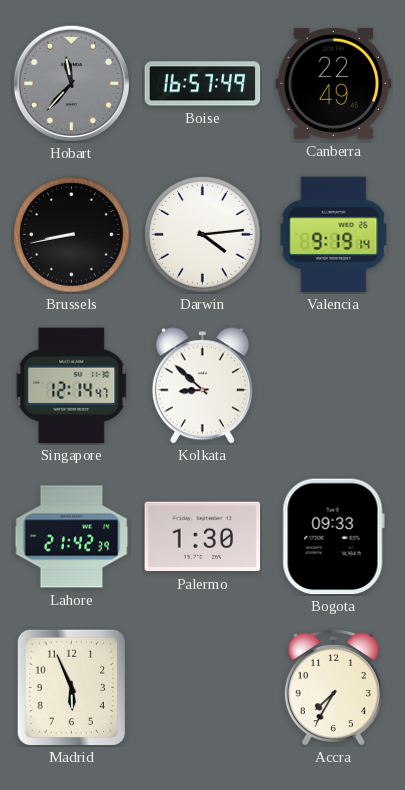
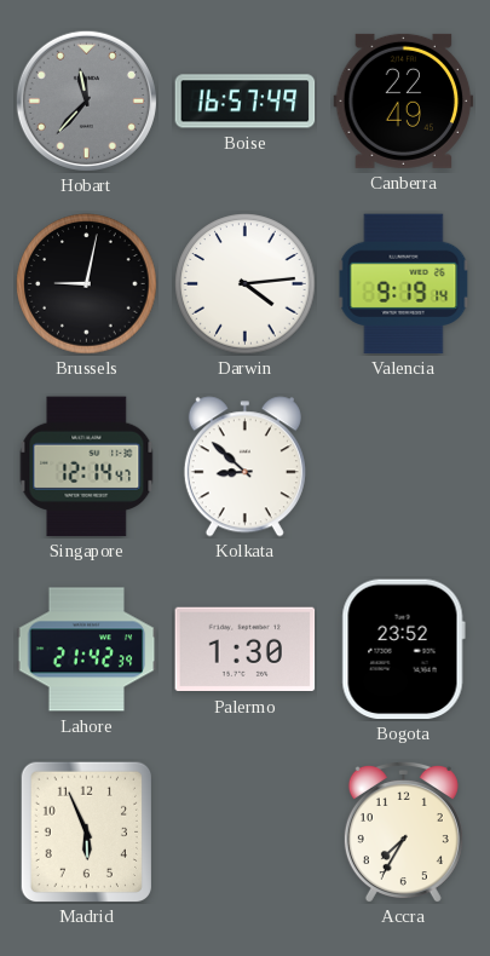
Brussels: 8:43 -> 9:02 (87, 284)
Bogota: 09:33 -> 23:52 (403, 650)
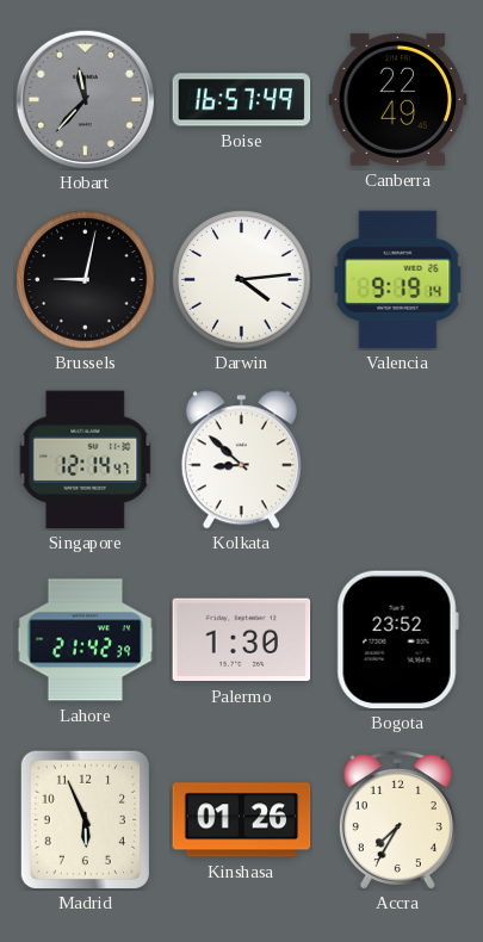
Kinshasa: none -> 01:26 (242, 820)
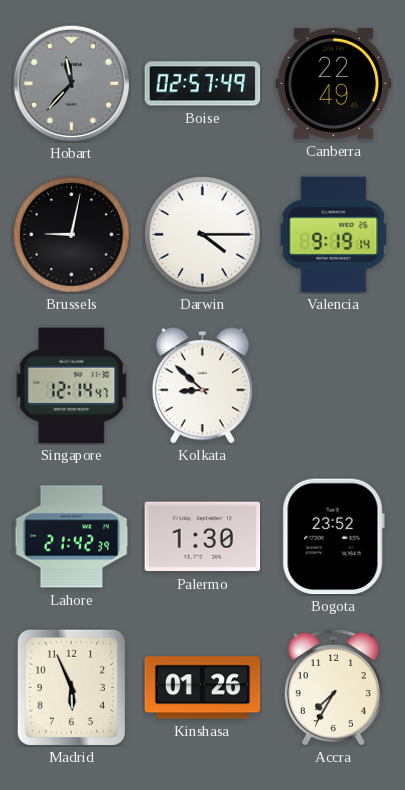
Boise: 16:57 -> 02:57 (203, 84)
Darwin: 4:14 -> 4:15 (203, 235)
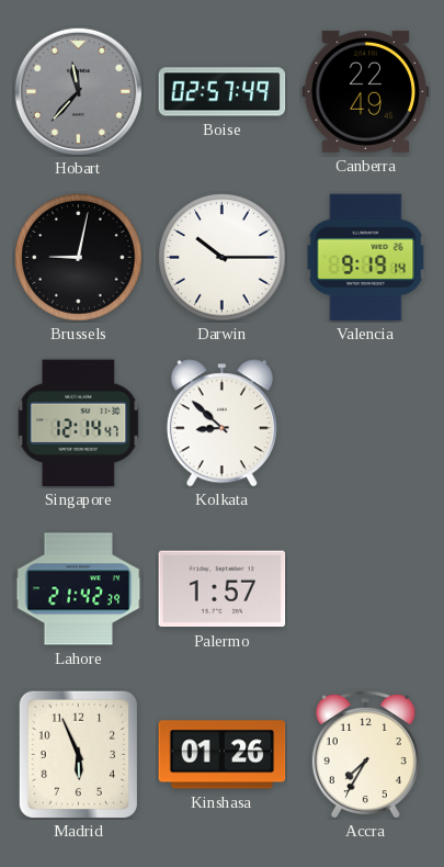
Darwin: 4:15 -> 10:15 (223, 258)
Palermo: 1:30 -> 1:57 (223, 589)
Bogota: 23:52 -> none (333, 537)
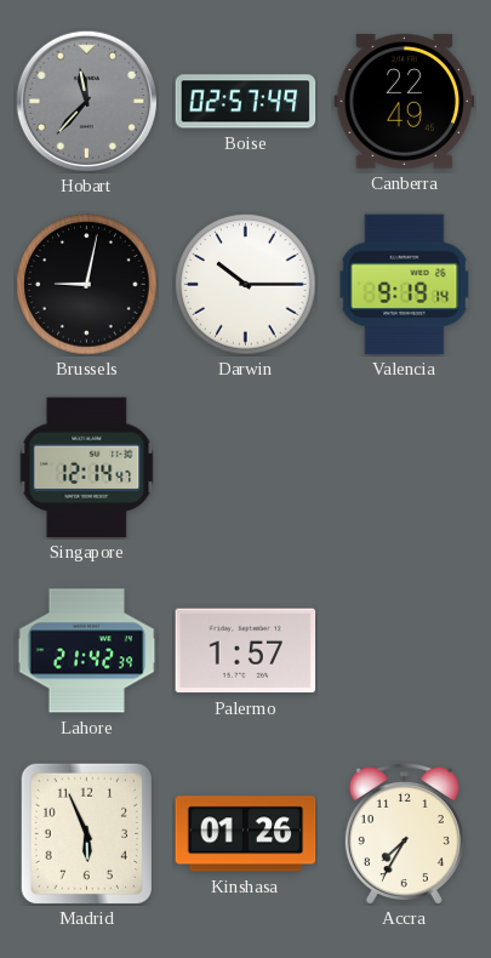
Kolkata: 8:52 -> none (221, 424)
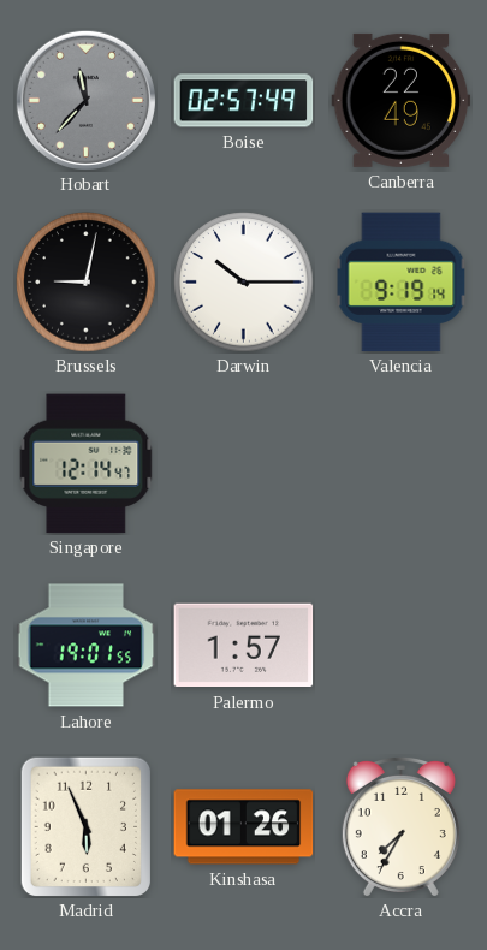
Lahore: 21:42 -> 19:01 (87, 646)
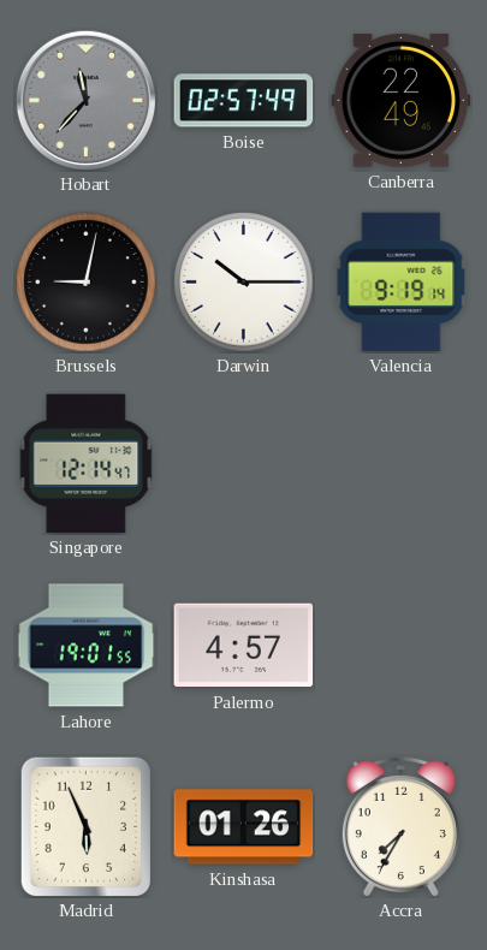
Palermo: 1:57 -> 4:57 (244, 646)
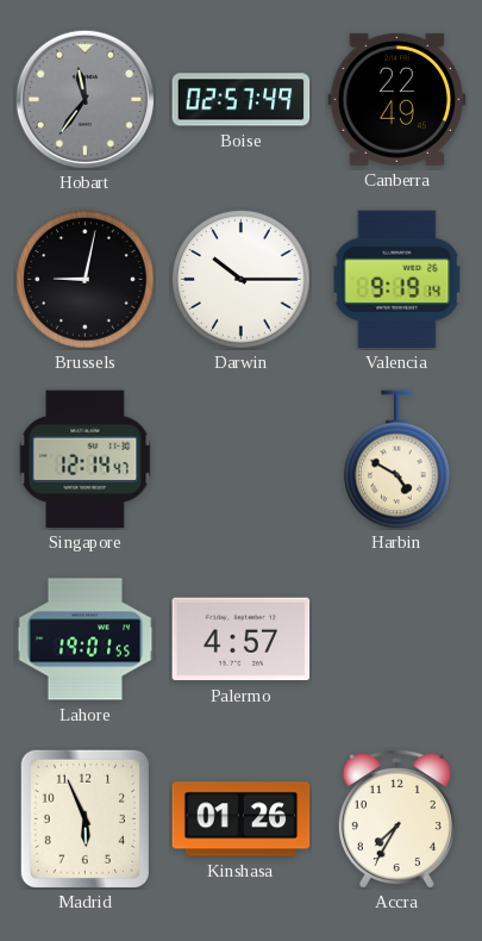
Hobart: 11:37 -> 11:36 (84, 99)
Harbin: none -> 4:50 (398, 460)
